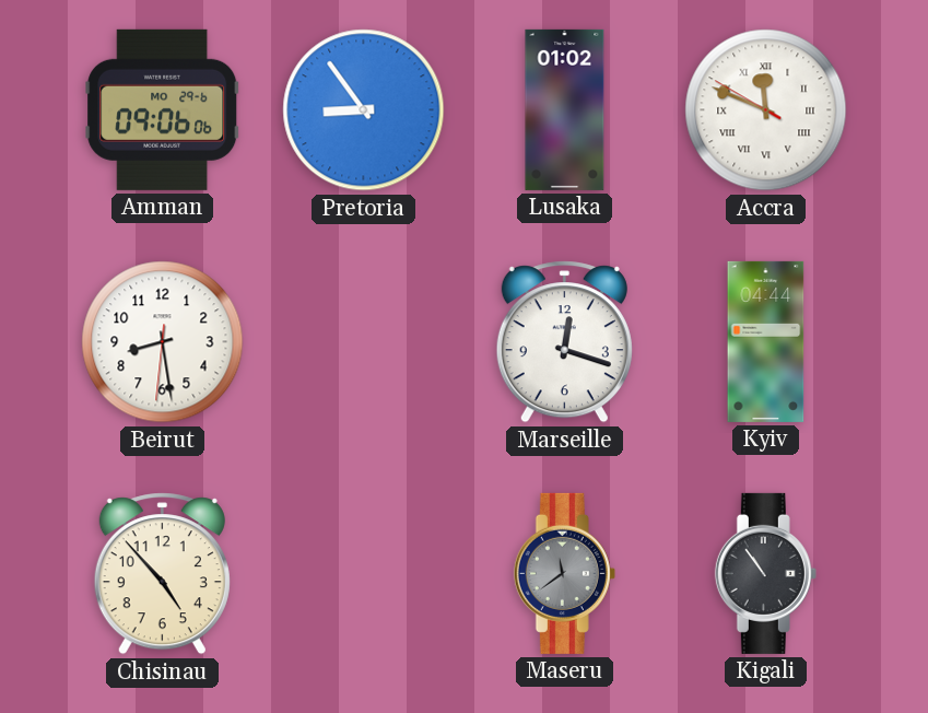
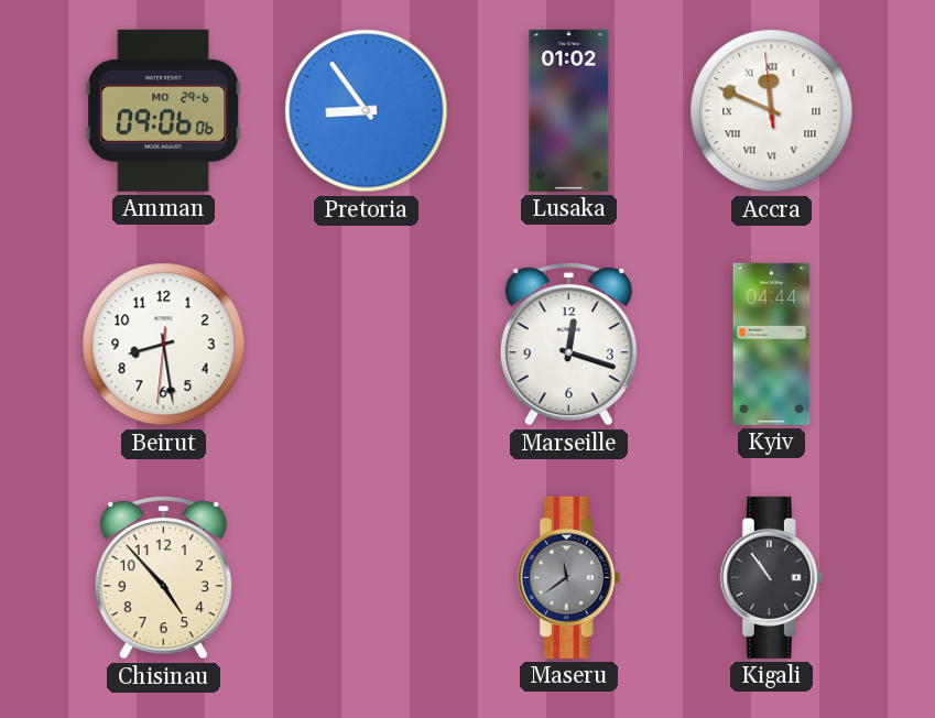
Accra: 11:48:50 -> 11:48:59 (772, 111)
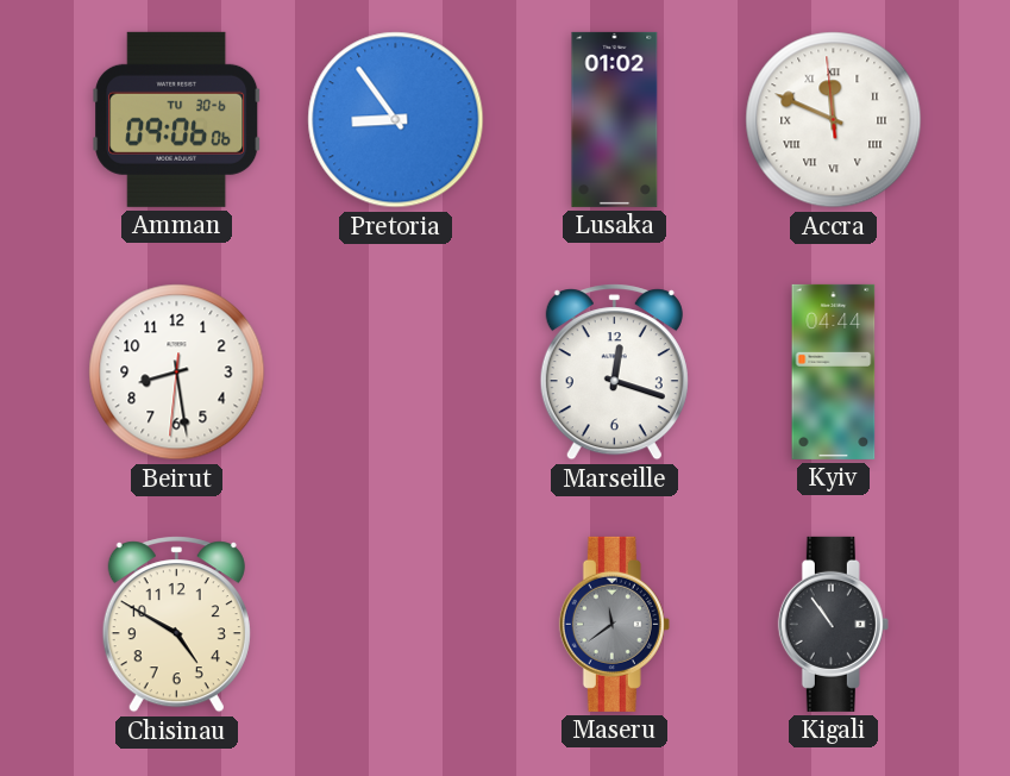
Amman date: MO 29-6 -> TU 30-6 (177, 119)
Chisinau: 4:53 -> 4:50 (176, 625)
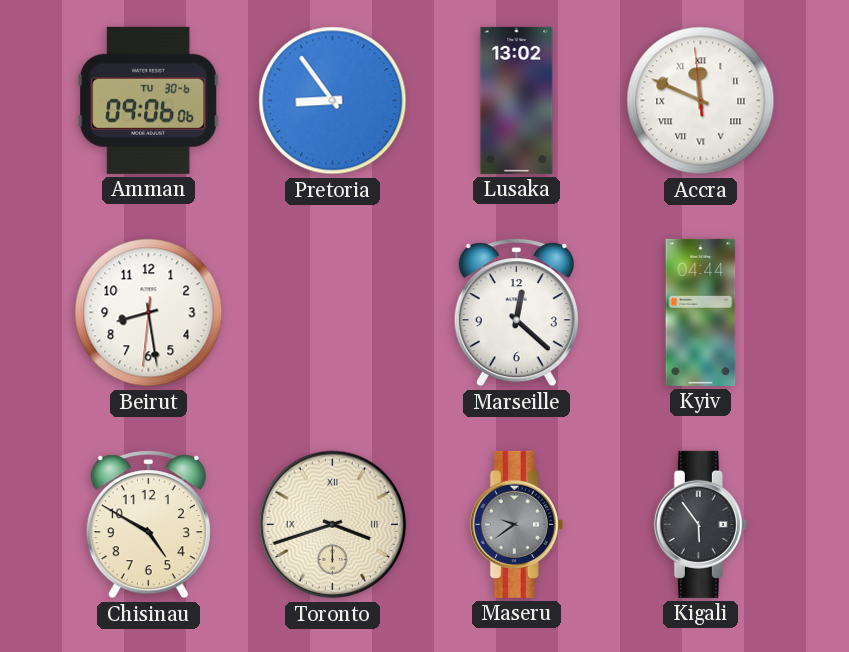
Lusaka: 01:02 -> 13:02 (517, 100)
Marseille: 12:18 -> 12:22 (516, 313)
Toronto: none -> 3:42 (333, 525)
Maseru: 11:39 -> 9:39 (516, 524)
Kigali: 10:54 -> 5:54 (700, 524)
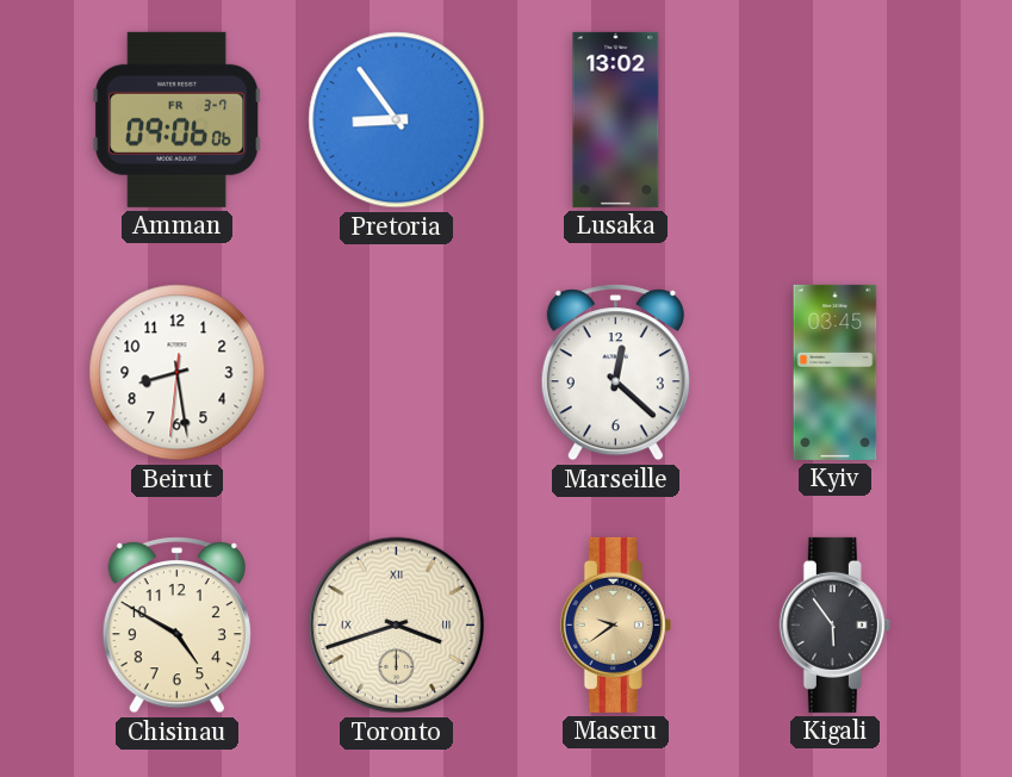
Amman date: TU 30-6 -> FR 3-7 (178, 119)
Accra: 11:48 -> none (701, 101)
Kyiv: 04:44 -> 03:45 (836, 372)
Maseru dial: grey -> champagne (615, 624)
